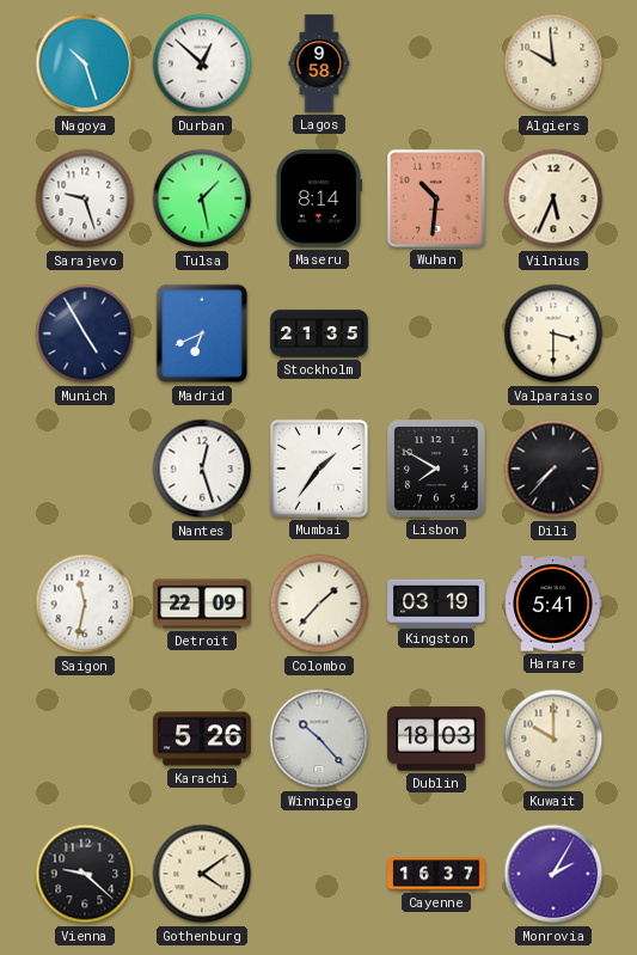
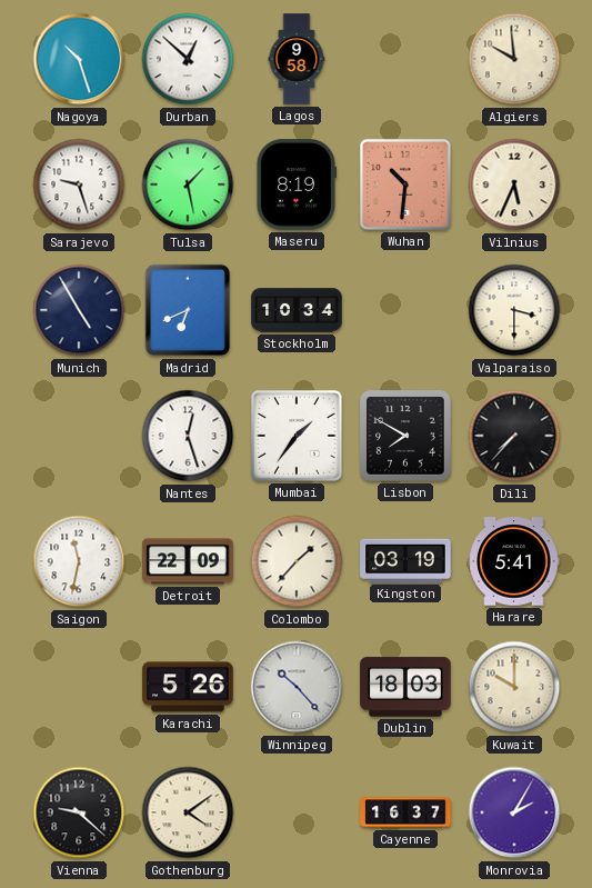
Maseru: 8:14 -> 8:19 (295, 184)
Stockholm: 21:35 -> 10:34 (297, 310)
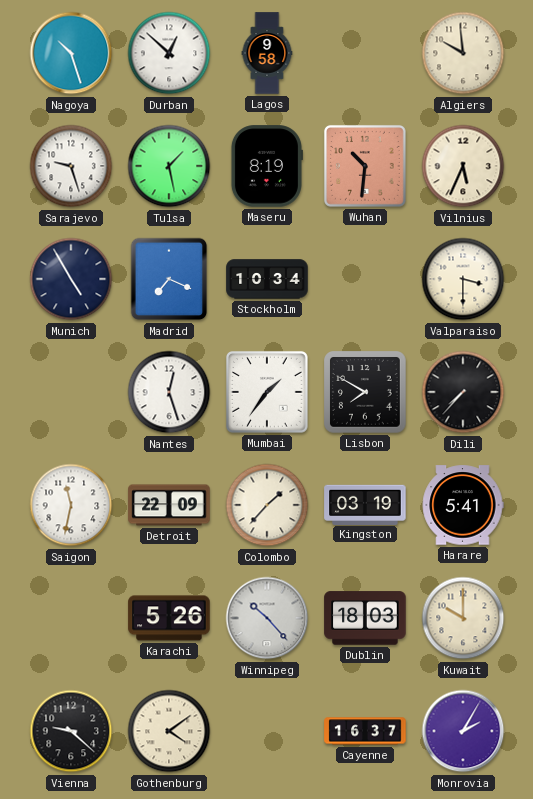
Madrid: 6:41 -> 7:19 (169, 279)
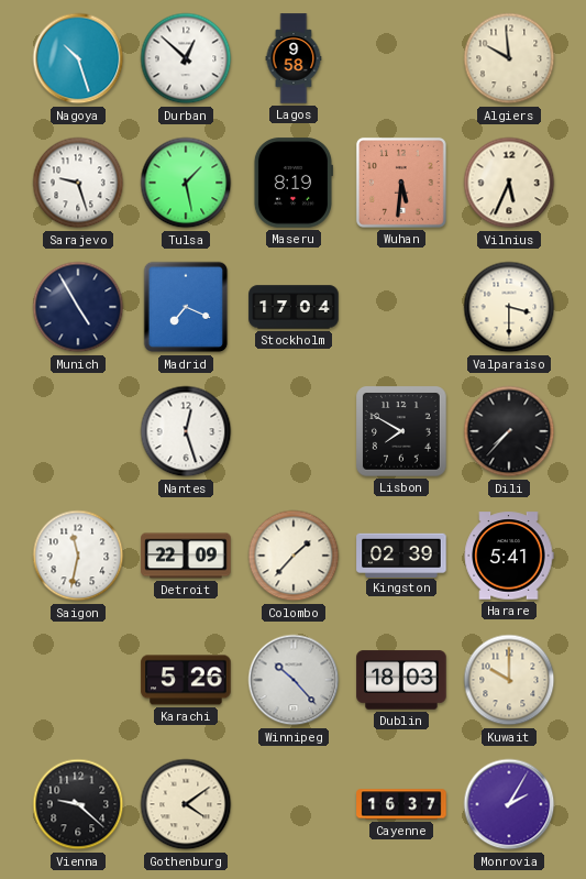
Wuhan: 10:31 -> 5:31 (401, 183)
Stockholm: 10:34 -> 17:04 (294, 307)
Mumbai: 1:36 -> none (267, 392)
Kingston: 03:19 -> 02:39 (401, 554)
